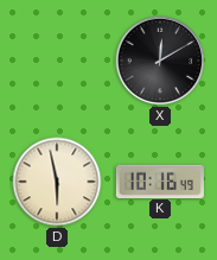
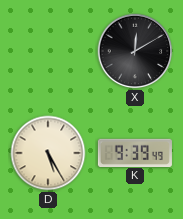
D: 5:58 -> 5:25 (48, 153)
K: 10:16 -> 9:39 (135, 152)
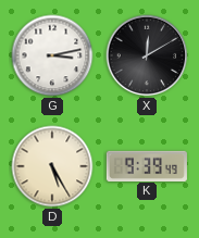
G: none -> 3:13 (52, 55)
